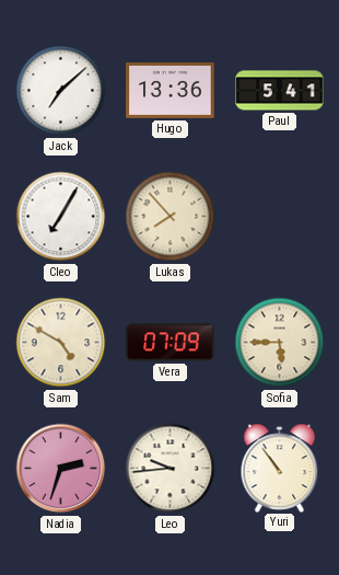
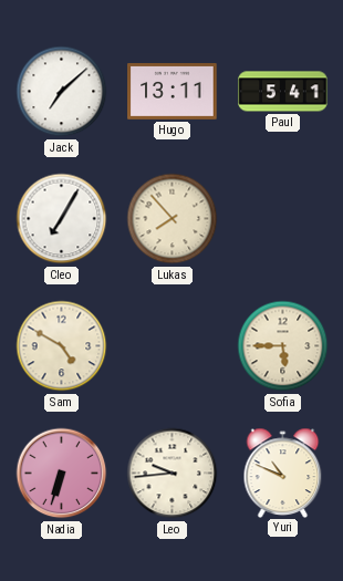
Hugo: 13:36 -> 13:11 (173, 92)
Vera: 07:09 -> none (171, 343)
Nadia: 2:33 -> 6:33 (62, 474)
Yuri: 10:54 -> 10:49 (283, 473)
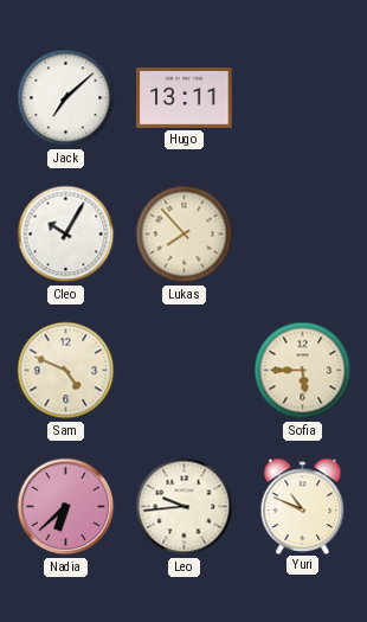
Paul: 5:41 -> none (283, 92)
Cleo: 7:05 -> 10:05 (66, 235)
Sam: 4:50 -> 4:49 (66, 371)
Nadia: 6:33 -> 6:38 (66, 507)
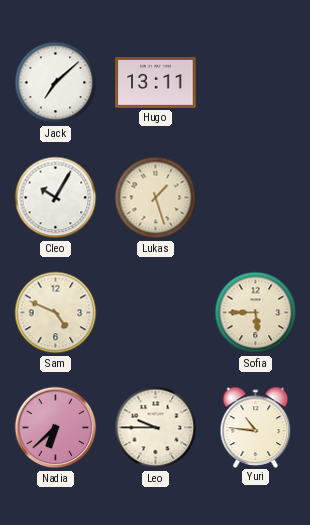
Lukas: 7:53 -> 1:27 (156, 198)
Leo: 9:44 -> 9:45 (156, 428)
Yuri: 10:49 -> 10:46 (256, 427)
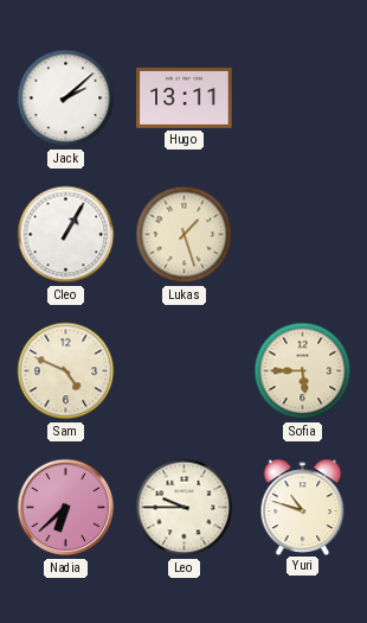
Jack: 7:08 -> 2:08 (66, 98)
Cleo: 10:05 -> 1:05 (66, 235)
Yuri: 10:46 -> 10:48 (303, 507)
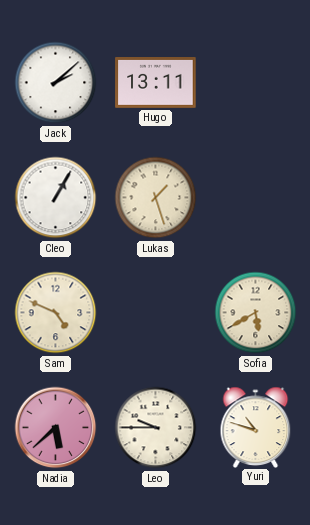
Sofia: 5:45 -> 5:40 (256, 313)
Nadia: 6:38 -> 5:38 (56, 428)
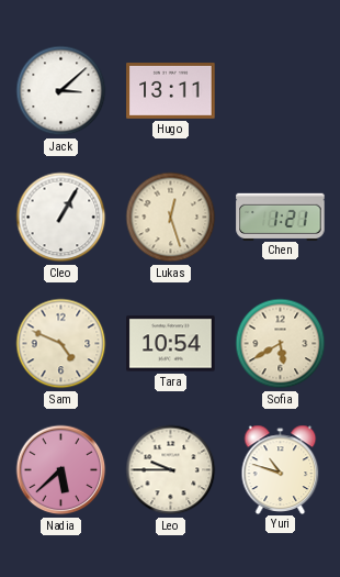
Jack: 2:08 -> 3:08 (61, 91)
Lukas: 1:27 -> 12:27 (171, 218)
Chen: none -> 1:21 (281, 217)
Tara: none -> 10:54 (171, 344)
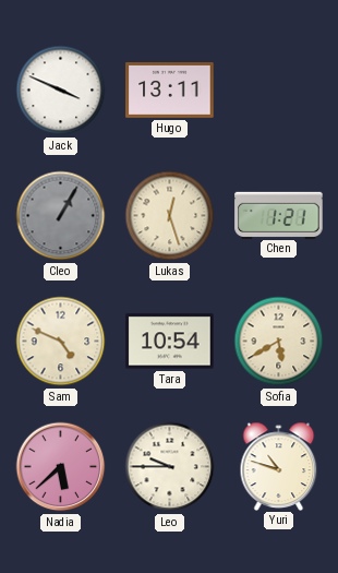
Jack: 3:08 -> 3:49 (61, 91)
Cleo dial: white -> grey (61, 216)
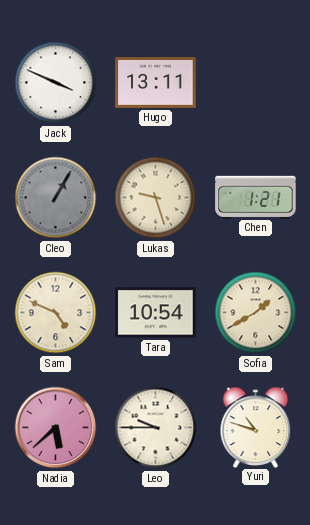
Lukas: 12:27 -> 9:27 (156, 198)
Sofia: 5:40 -> 1:40 (256, 313)
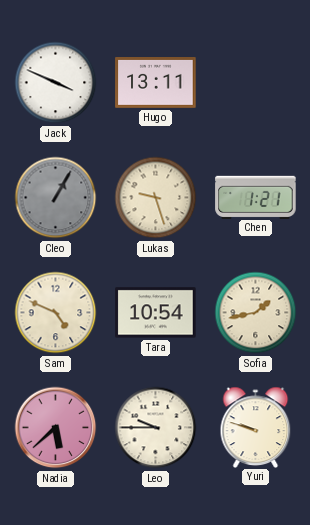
Sofia: 1:40 -> 1:43 (256, 313)
Yuri: 10:48 -> 9:48 (256, 427)
